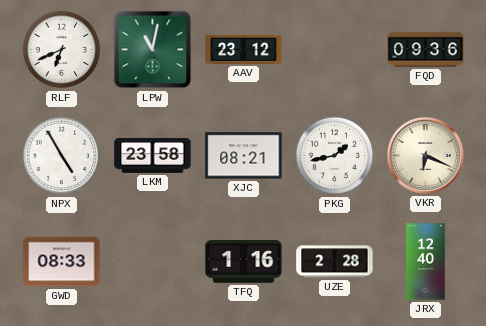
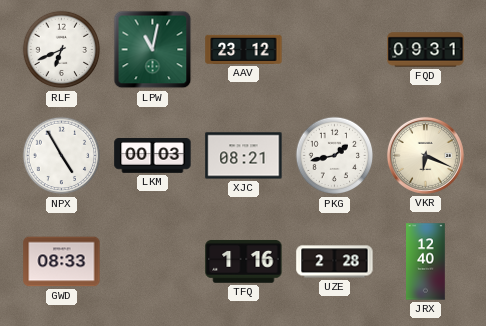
FQD: 09:36 -> 09:31 (426, 50)
LKM: 23:58 -> 00:03 (153, 156)
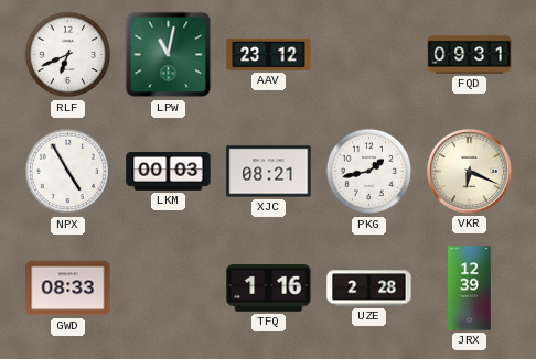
JRX: 12:40 -> 12:39 (470, 289)
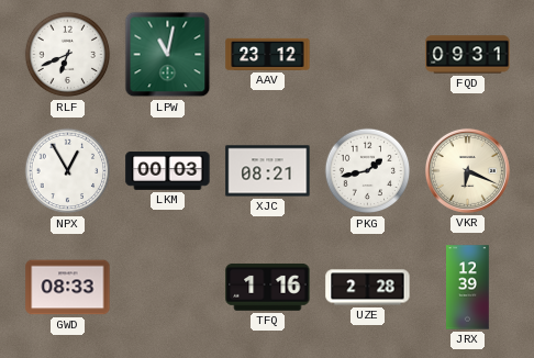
NPX: 4:55 -> 12:55 (68, 171)
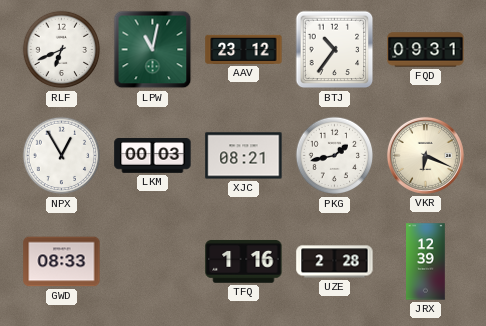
BTJ: none -> 10:36 (335, 50)
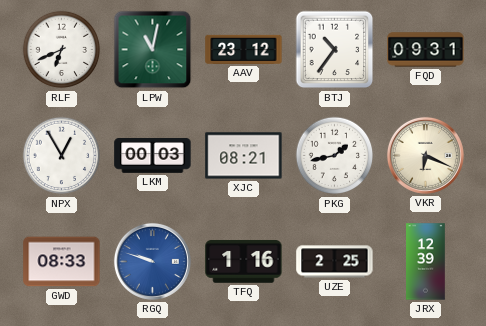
RGQ: none -> 9:48 (152, 261)
UZE: 2:28 -> 2:25 (335, 262)
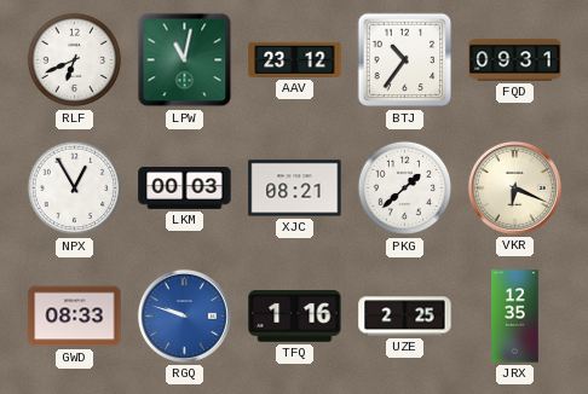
PKG: 1:43 -> 1:38 (405, 189)
JRX: 12:39 -> 12:35 (515, 317)
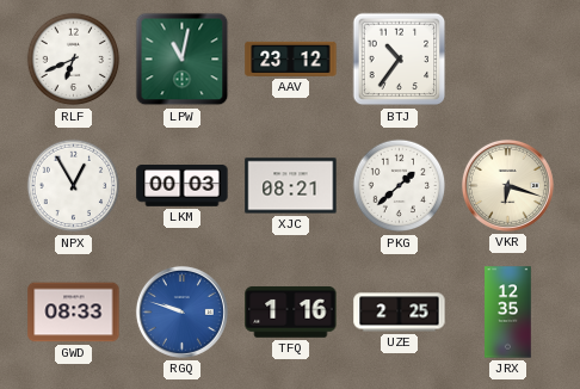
FQD: 09:31 -> none (515, 60)
VKR: 6:19 -> 6:18 (507, 185)
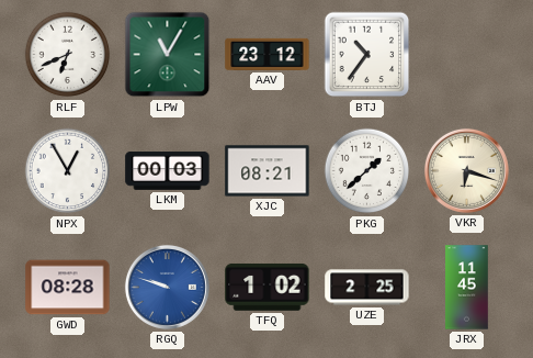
LPW: 11:02 -> 11:05 (168, 55)
GWD: 08:33 -> 08:28 (68, 288)
TFQ: 1:16 -> 1:02 (268, 288)
JRX: 12:35 -> 11:45 (467, 288)
